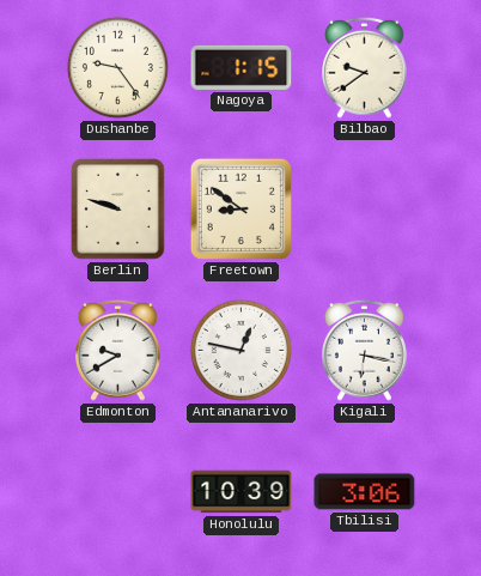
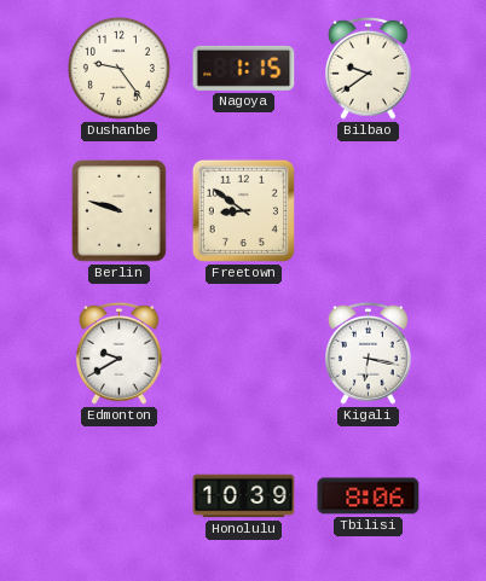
Antananarivo: 12:47 -> none (240, 350)
Tbilisi: 3:06 -> 8:06 (369, 496)
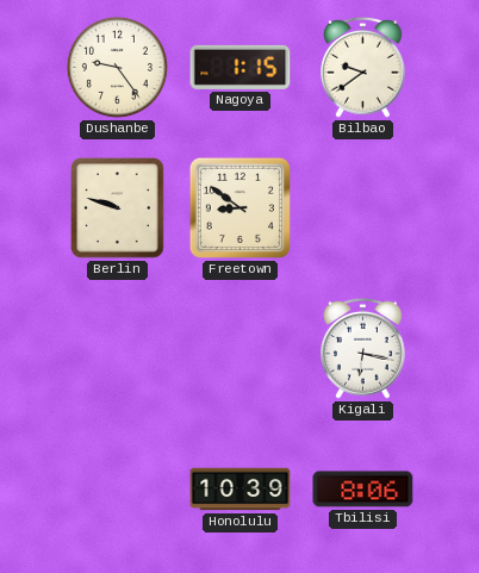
Edmonton: 9:40 -> none (120, 353)
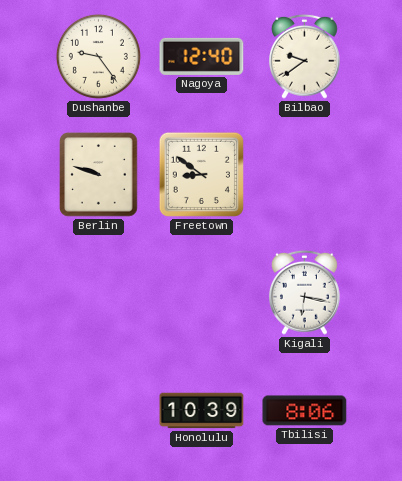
Nagoya: 1:15 -> 12:40 (202, 56)
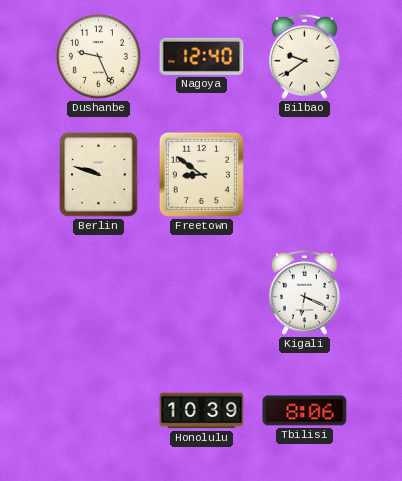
Dushanbe: 9:24 -> 9:26 (98, 56)
Kigali: 6:17 -> 6:19 (305, 292)
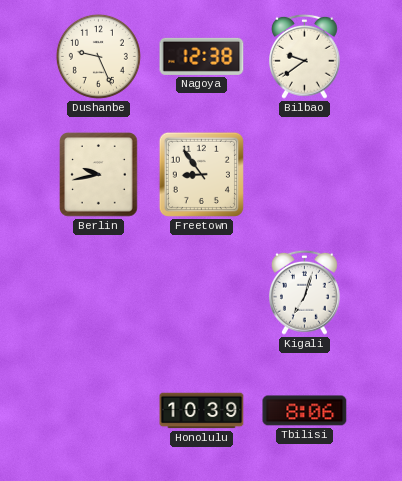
Nagoya: 12:40 -> 12:38 (202, 56)
Berlin: 9:48 -> 9:43 (99, 175)
Freetown: 8:51 -> 8:54 (201, 174)
Kigali: 6:19 -> 7:03 (305, 292)
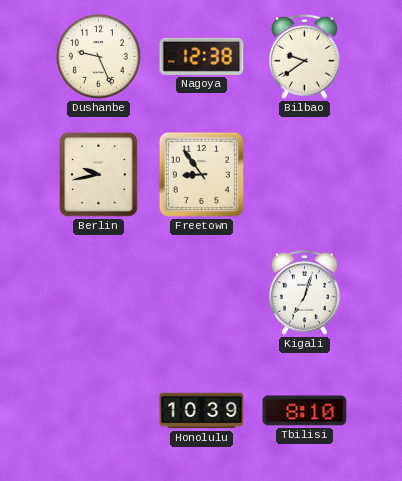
Tbilisi: 8:06 -> 8:10 (305, 411)
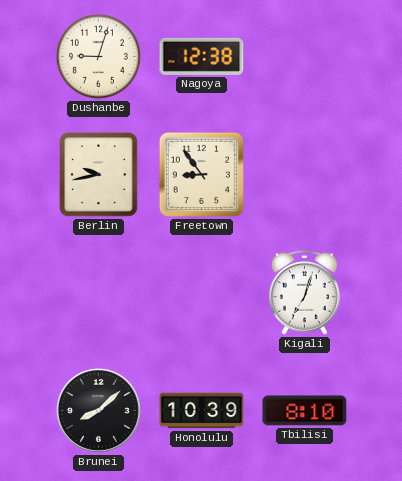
Dushanbe: 9:26 -> 9:03 (98, 56)
Bilbao: 9:39 -> none (305, 56)
Brunei: none -> 8:08 (98, 410)
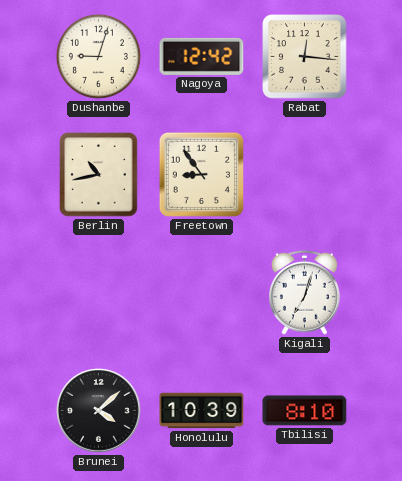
Nagoya: 12:38 -> 12:42 (202, 56)
Rabat: none -> 12:16 (305, 57)
Berlin: 9:43 -> 10:43 (99, 175)
Brunei: 8:08 -> 4:08 (98, 410)
